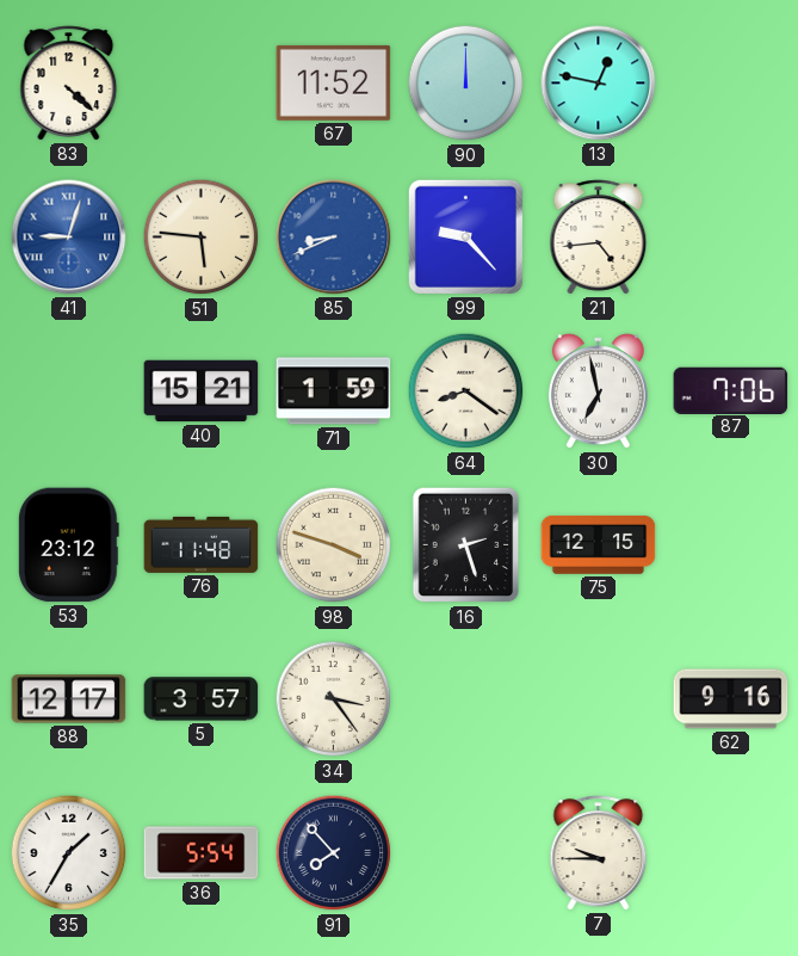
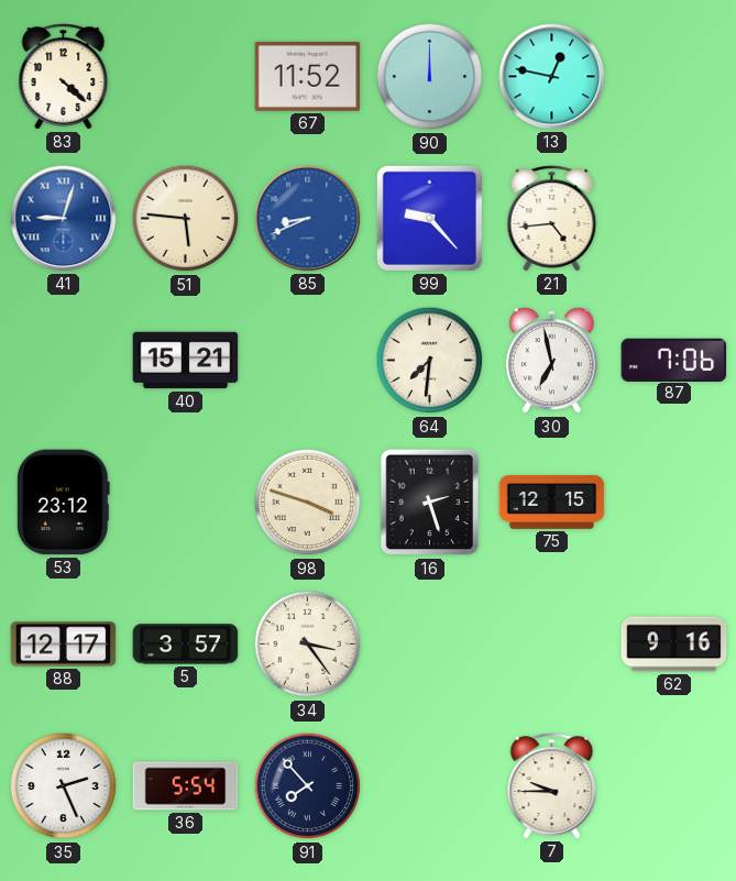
71: 1:59 -> none (334, 391)
64: 8:21 -> 7:31 (430, 361)
76: 11:48 -> none (202, 544)
35: 1:35 -> 2:26 (64, 786)
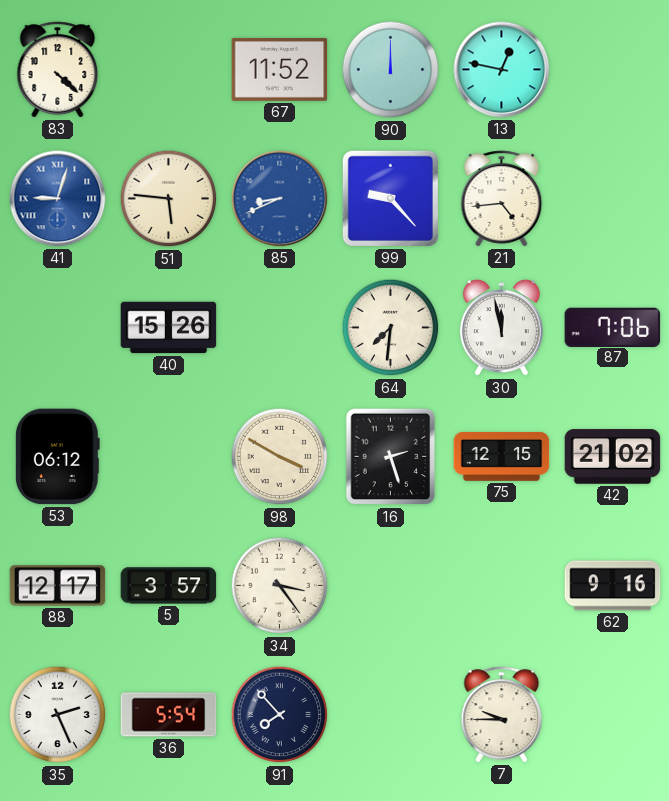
40: 15:21 -> 15:26 (169, 328)
30: 6:58 -> 11:58 (501, 328)
53: 23:12 -> 06:12 (57, 457)
98: 3:48 -> 3:50 (280, 457)
42: none -> 21:02 (613, 457)
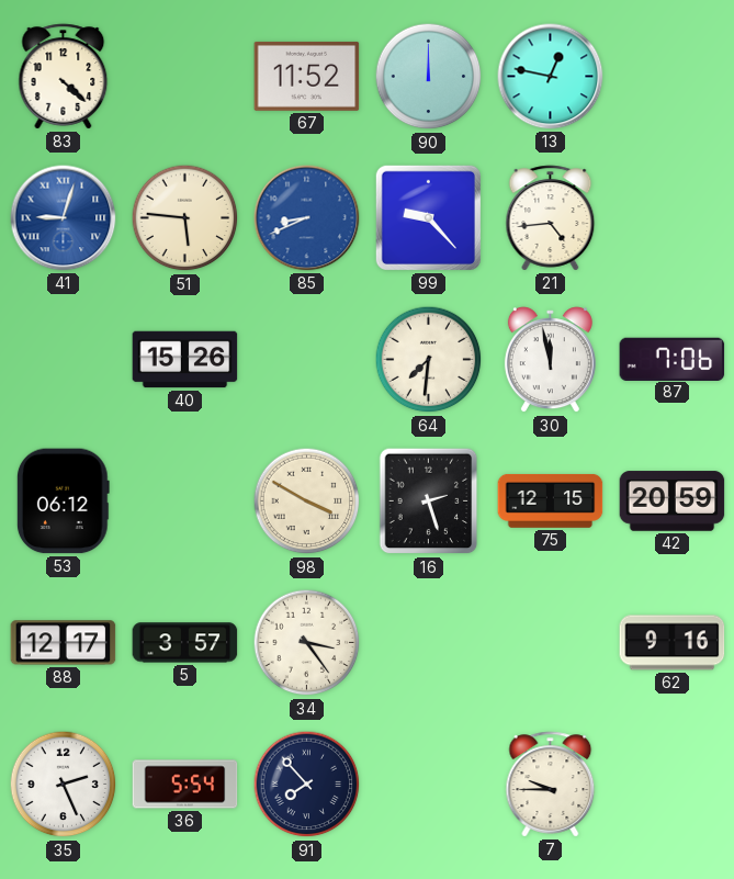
42: 21:02 -> 20:59 (673, 502)
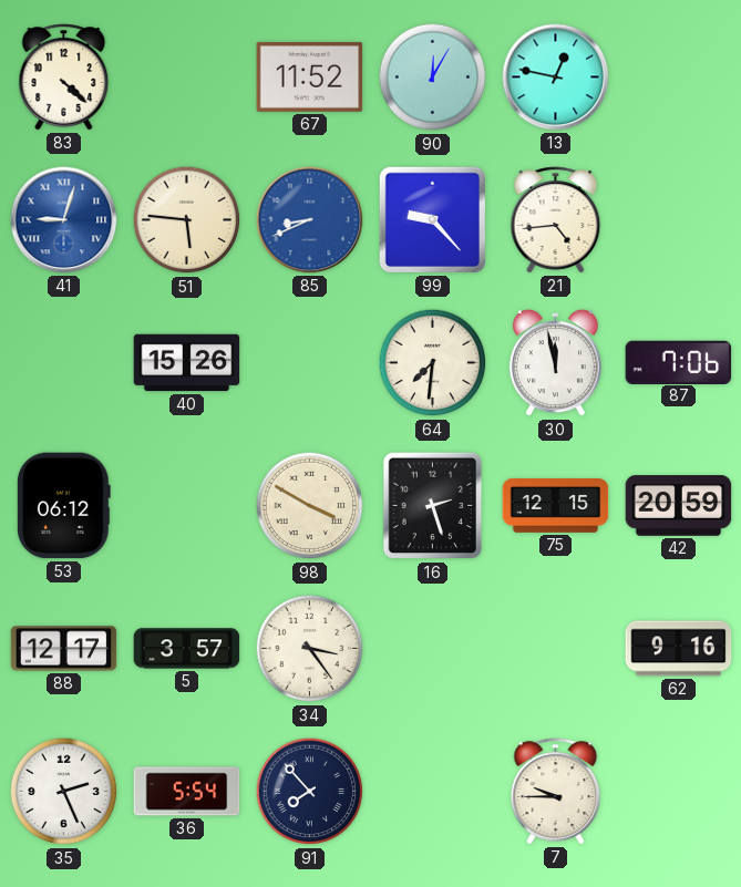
90: 12:00 -> 12:05 (433, 78)
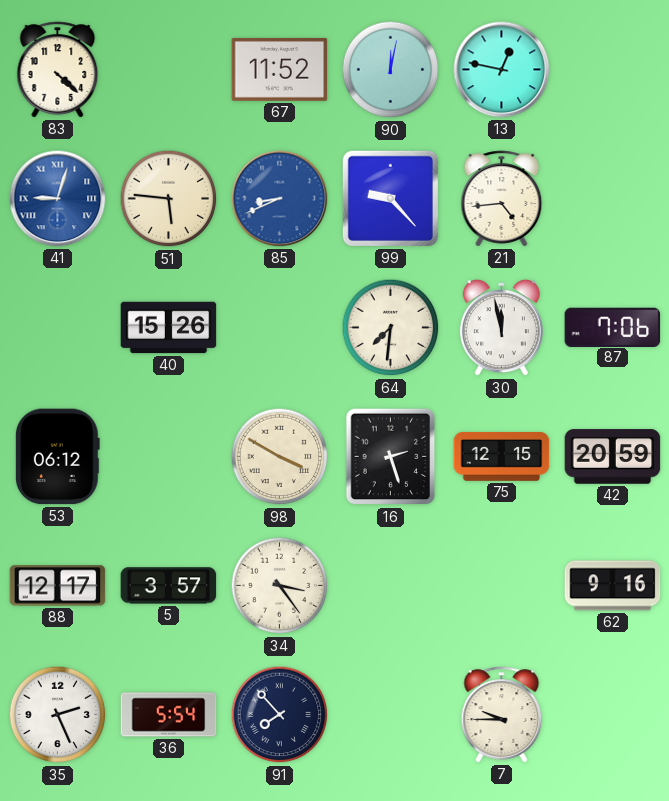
90: 12:05 -> 12:02 (391, 70)
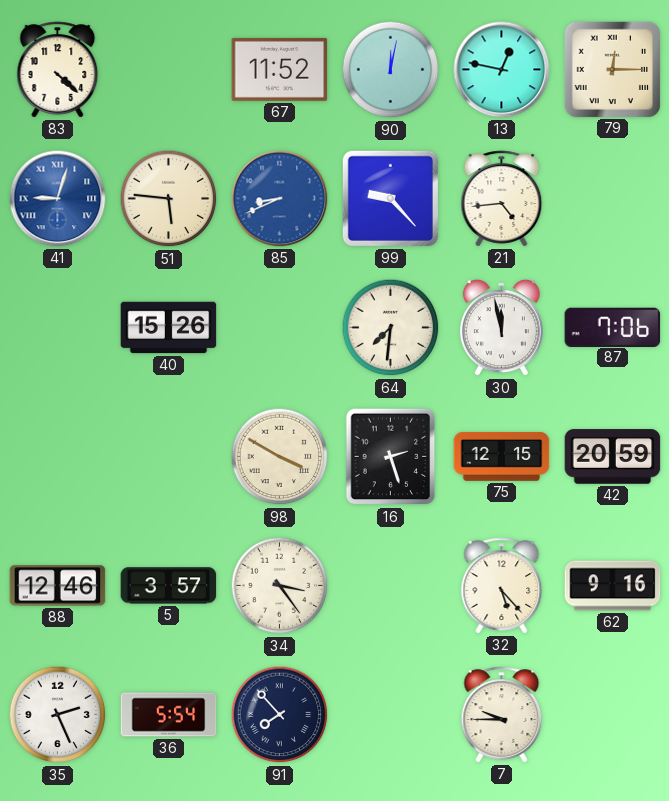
79: none -> 12:15 (612, 69)
53: 06:12 -> none (57, 457)
88: 12:17 -> 12:46 (58, 586)
32: none -> 5:23 (502, 586)
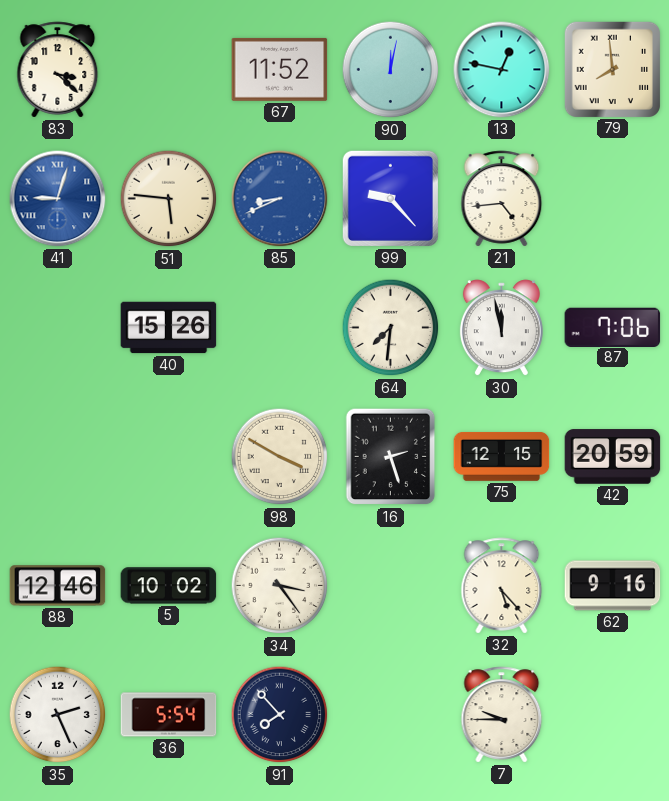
83: 4:22 -> 3:22 (58, 70)
79: 12:15 -> 7:59 (612, 69)
5: 3:57 -> 10:02 (169, 586)
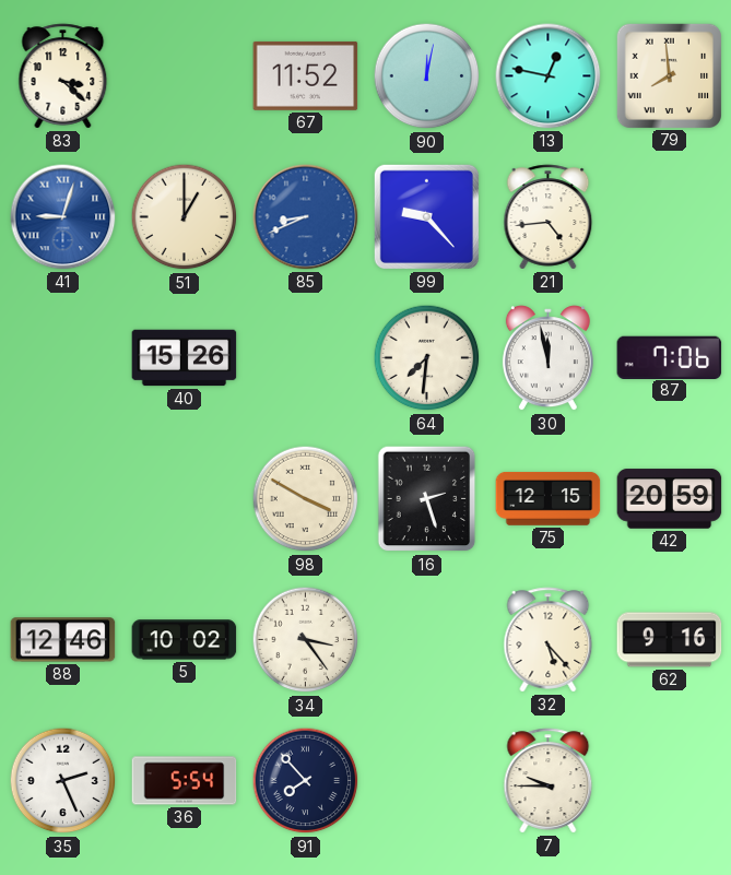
51: 5:46 -> 1:00 (185, 217)
